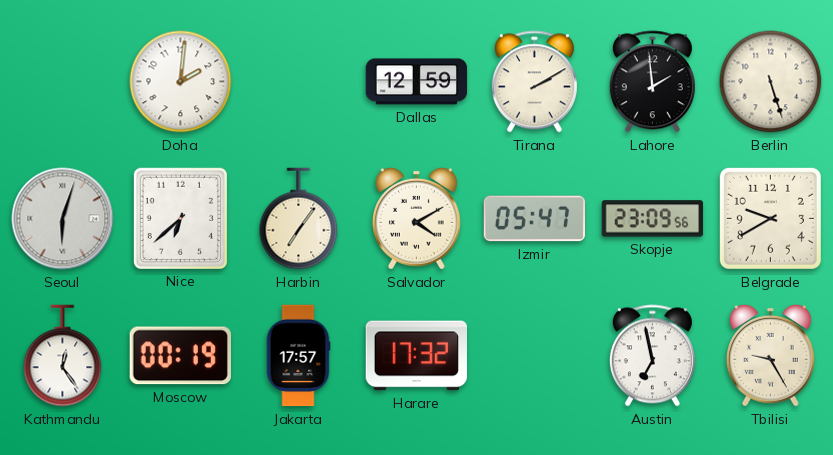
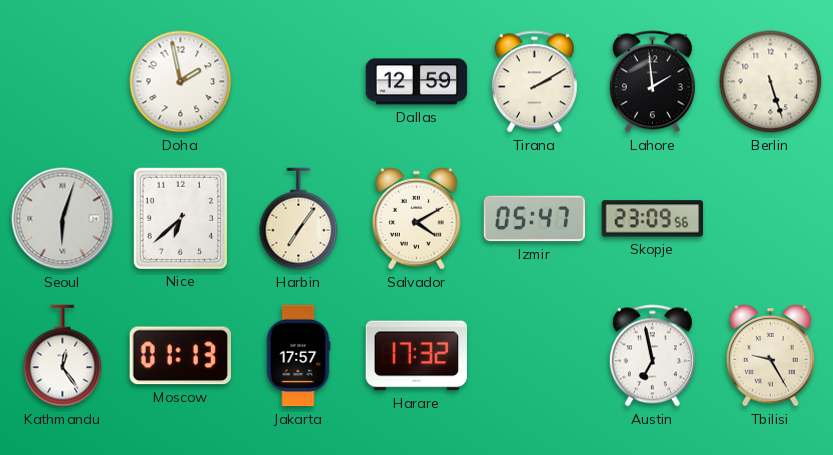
Doha: 2:01 -> 1:58 (181, 82)
Belgrade: 9:40 -> none (770, 218)
Moscow: 00:19 -> 01:13 (180, 356)
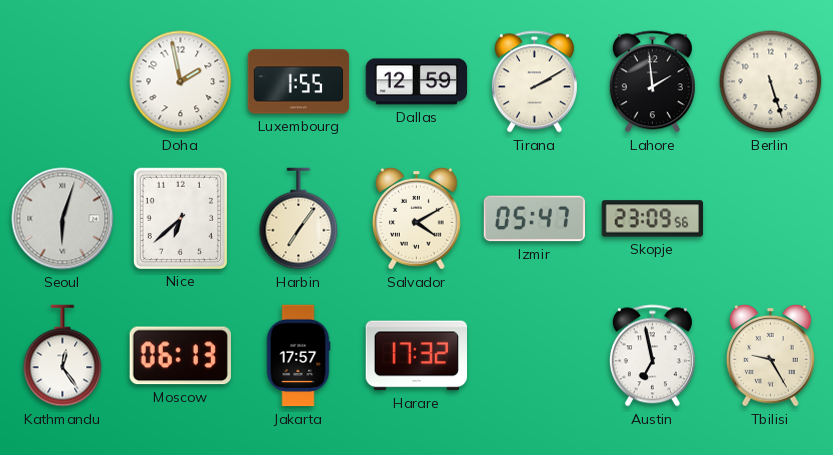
Luxembourg: none -> 1:55 (299, 82)
Moscow: 01:13 -> 06:13 (180, 356)
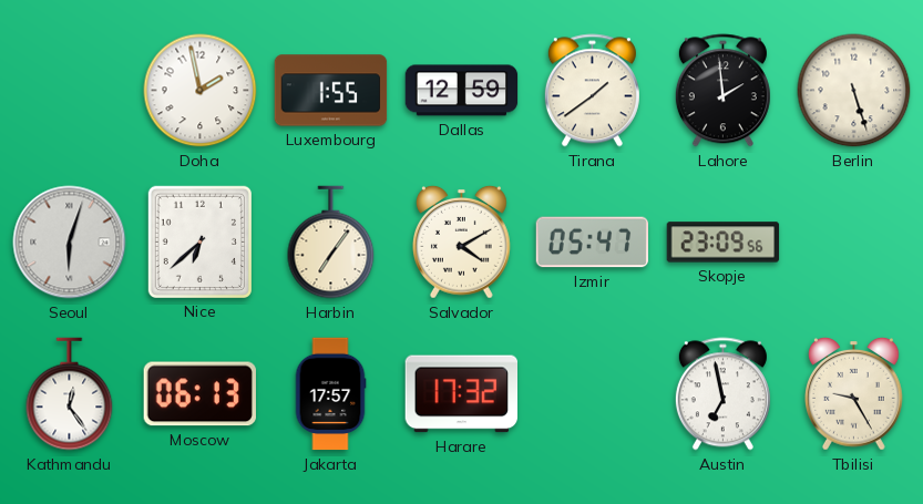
Tirana: 2:10 -> 1:39 (592, 91)
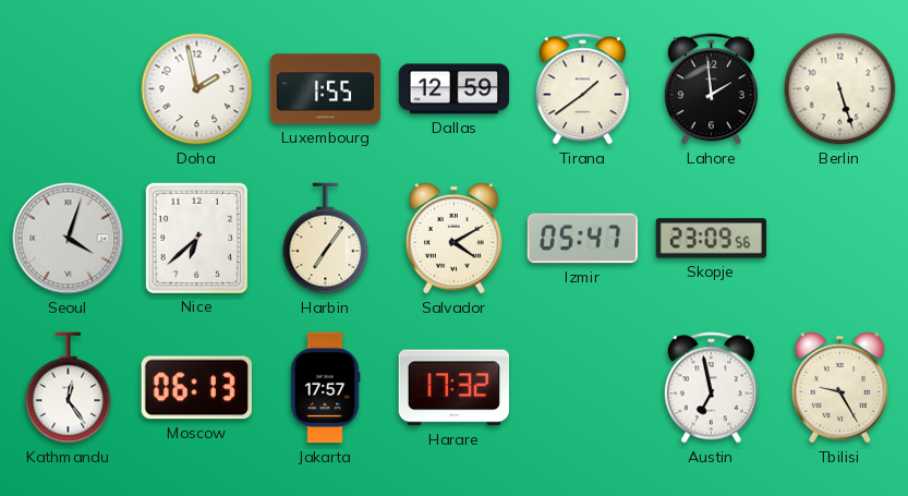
Seoul: 6:03 -> 4:03 (69, 239)
